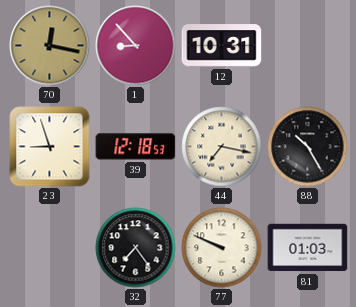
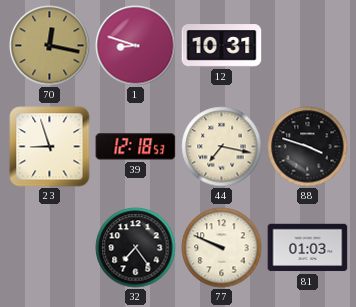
1: 8:53 -> 8:48 (136, 46)
88: 10:25 -> 3:48 (308, 147)
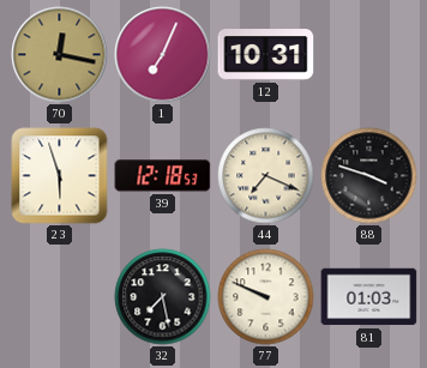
1: 8:48 -> 7:04 (163, 55)
23: 8:57 -> 5:57 (60, 176)
44: 7:17 -> 7:19 (266, 176)
32: 7:24 -> 7:28 (163, 297)
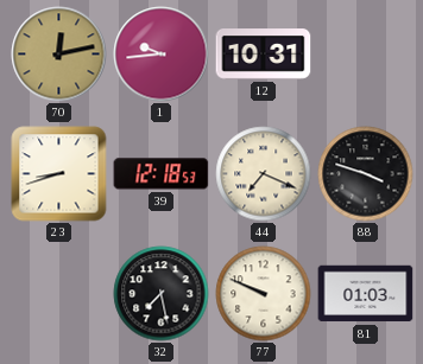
70: 12:17 -> 12:13 (59, 55)
1: 7:04 -> 9:44 (162, 55)
23: 5:57 -> 8:42 (59, 174)
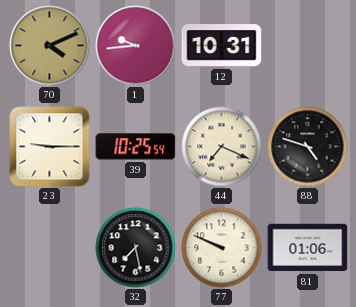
70: 12:13 -> 4:11 (50, 46)
23: 8:42 -> 9:15 (50, 147)
39: 12:18 -> 10:25 (136, 147)
88: 3:48 -> 4:48 (308, 147)
81: 01:03 -> 01:06 (308, 248)
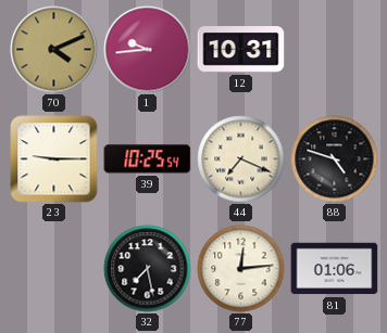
77: 9:49 -> 12:14 (241, 269)
